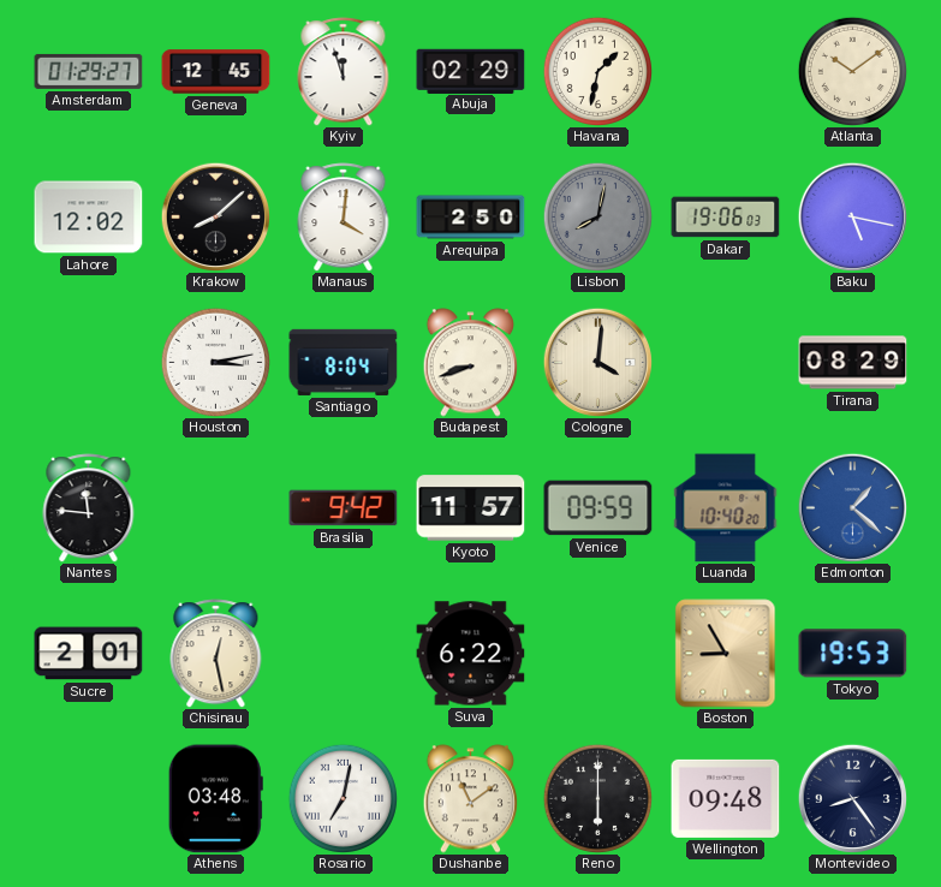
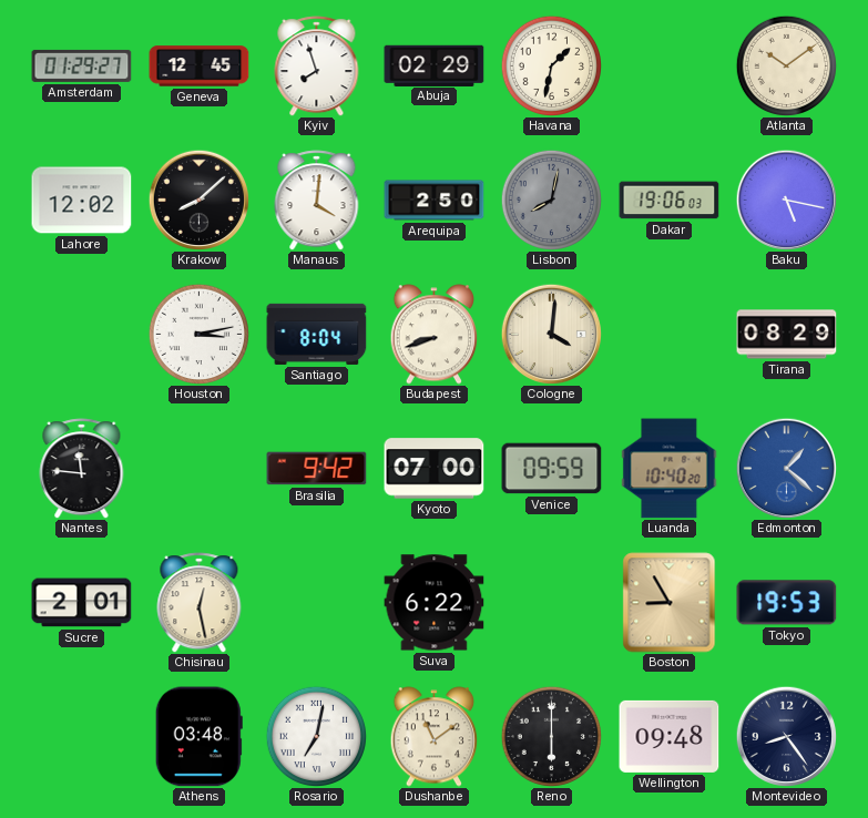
Kyiv: 11:57 -> 7:57 (317, 67)
Kyoto: 11:57 -> 07:00 (435, 469)
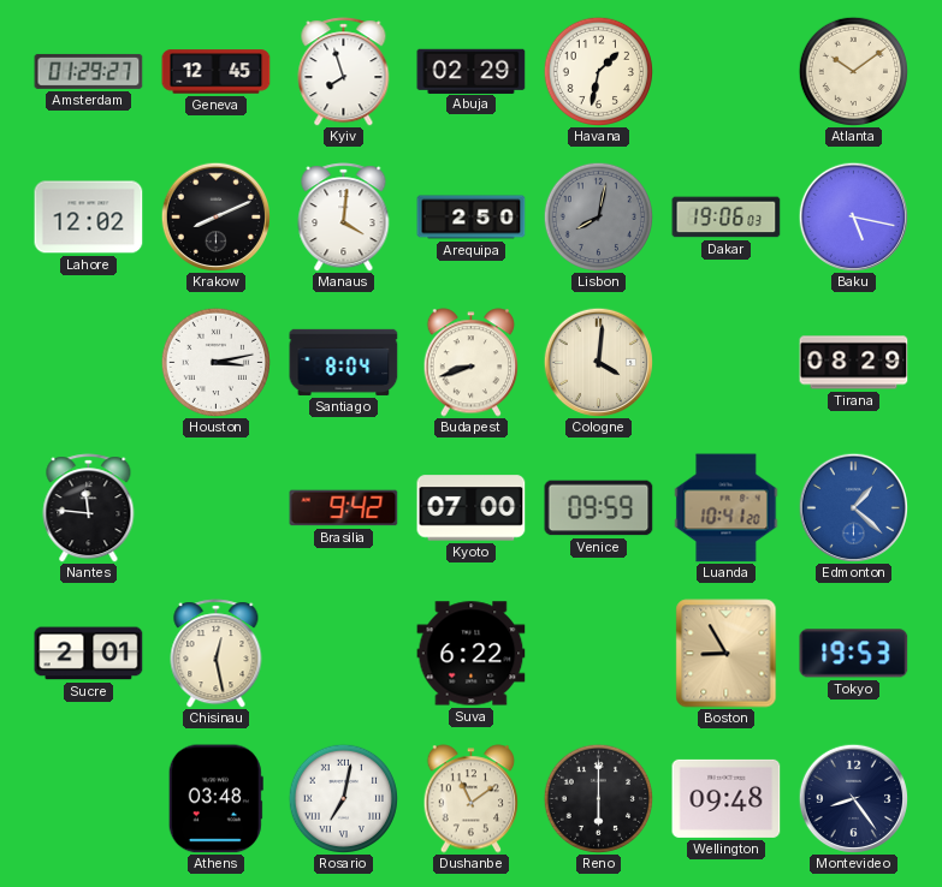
Krakow: 8:08 -> 8:11 (215, 216)
Luanda: 10:40 -> 10:41 (727, 508)
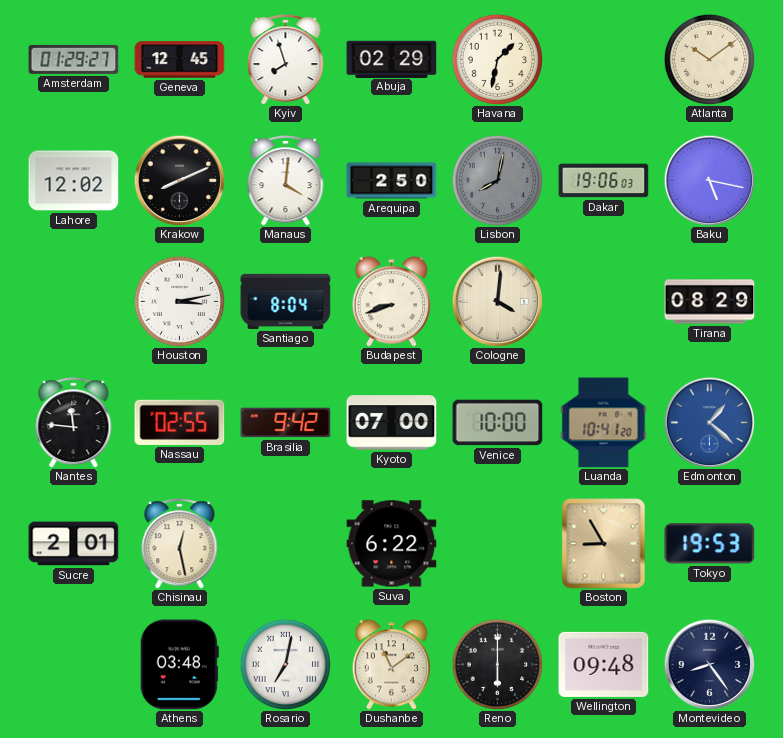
Nassau: none -> 02:55 (180, 422)
Venice: 09:59 -> 10:00 (498, 423)
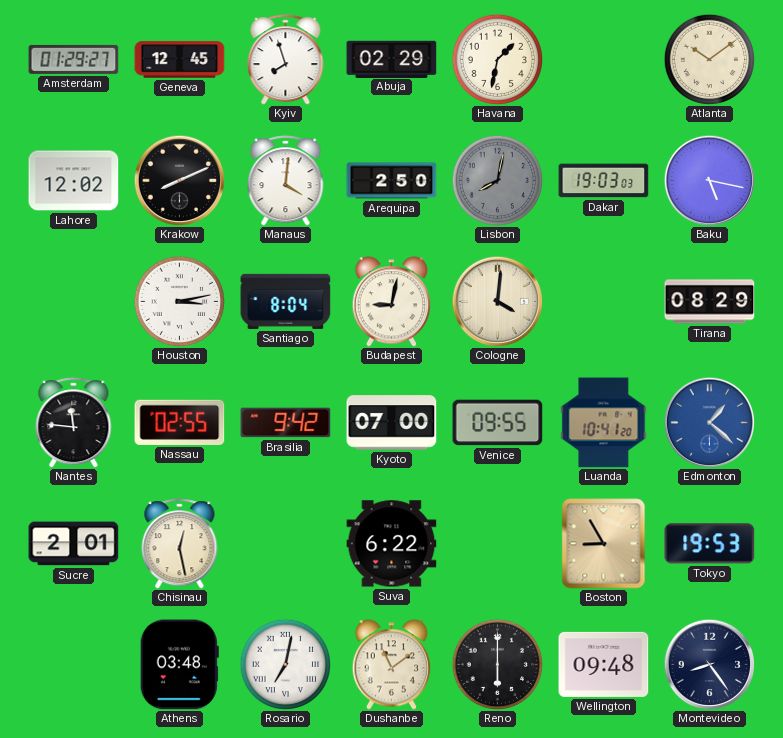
Dakar: 19:06 -> 19:03 (604, 181)
Budapest: 8:42 -> 9:02 (392, 302)
Venice: 10:00 -> 09:55 (498, 423)
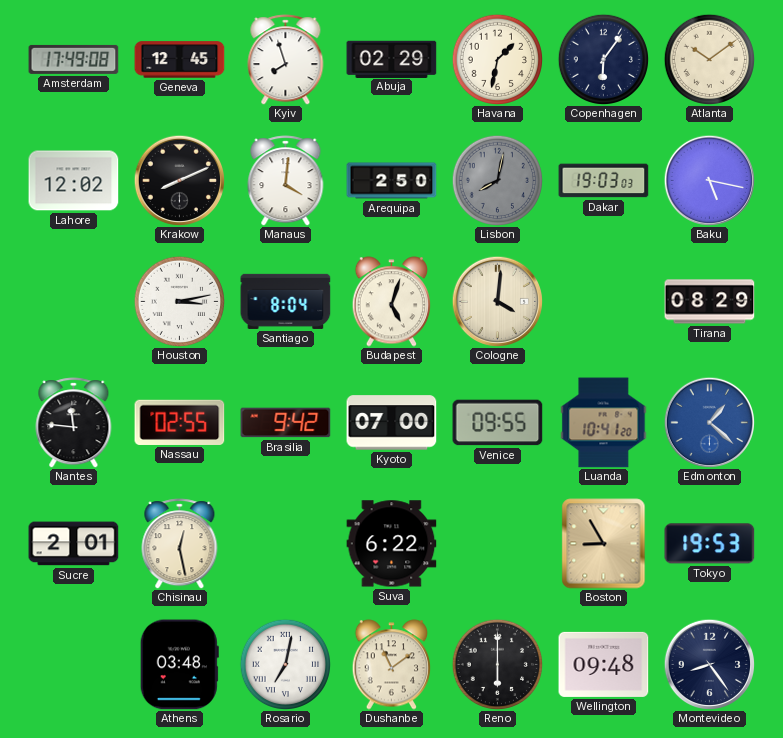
Amsterdam: 01:29 -> 17:49 (74, 59)
Copenhagen: none -> 6:06 (603, 59)
Budapest: 9:02 -> 5:03 (392, 302)
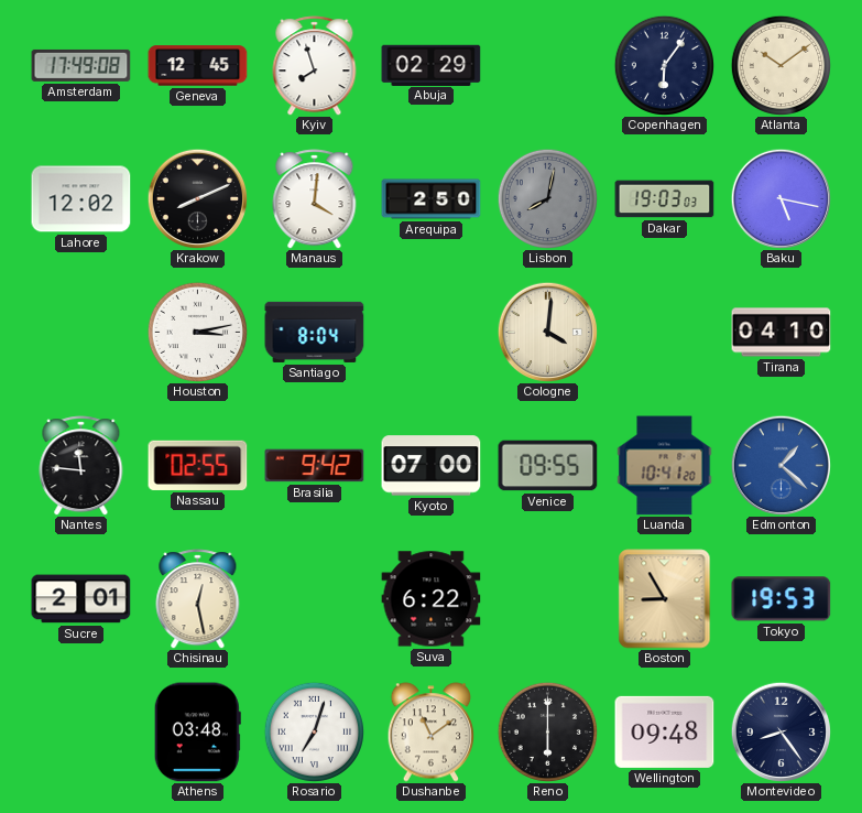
Havana: 1:32 -> none (497, 59)
Budapest: 5:03 -> none (392, 302)
Tirana: 08:29 -> 04:10 (782, 333)
Rosario: 7:02 -> 7:03 (314, 731)
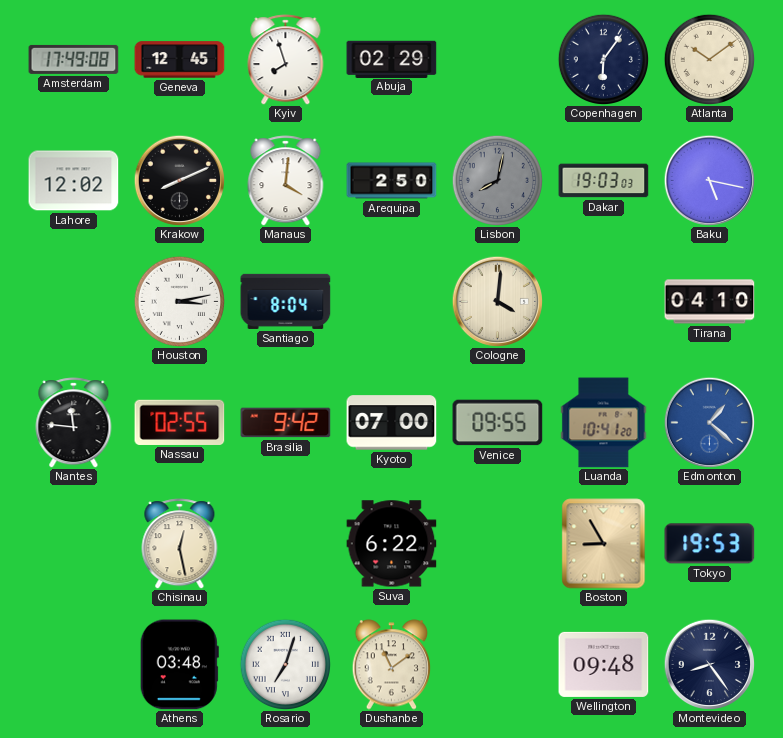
Sucre: 2:01 -> none (81, 599)
Reno: 6:00 -> none (547, 731)
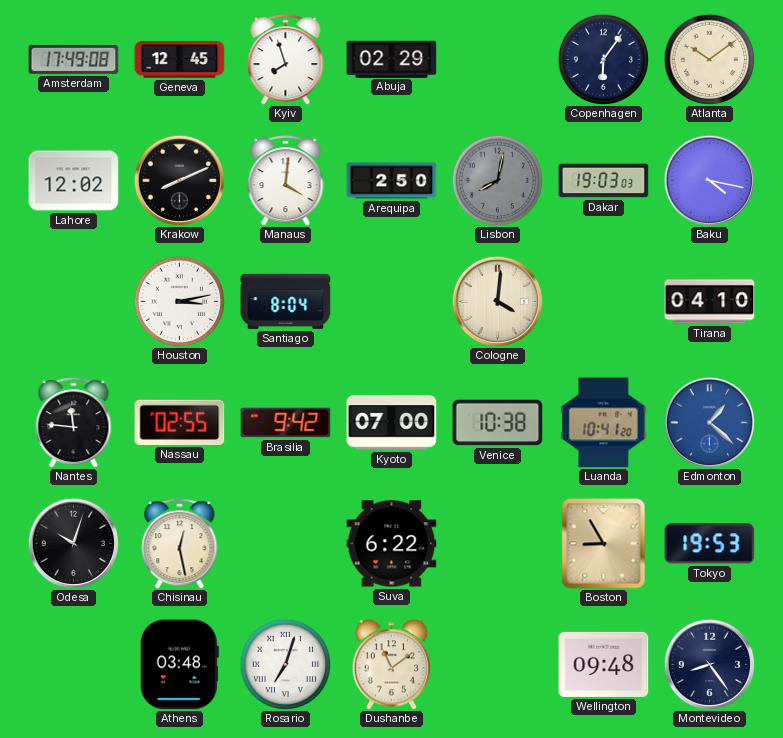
Baku: 5:17 -> 4:17 (709, 180)
Venice: 09:55 -> 10:38 (498, 423)
Odesa: none -> 10:03 (73, 543)
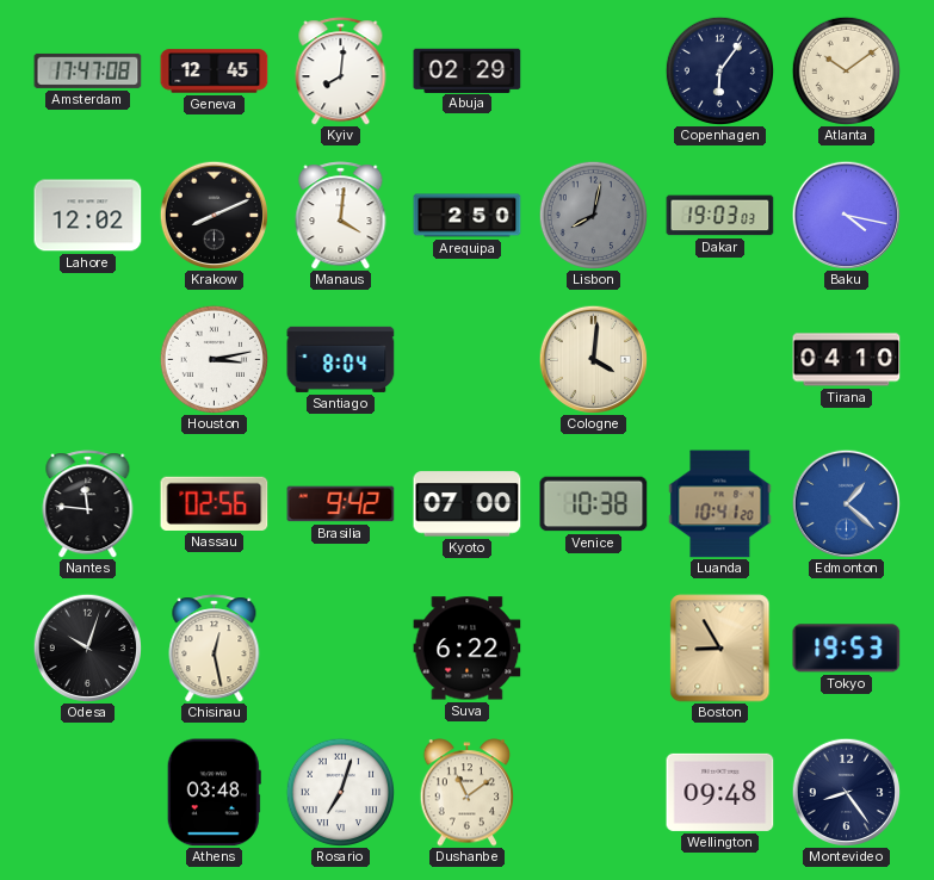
Amsterdam: 17:49 -> 17:47 (88, 70)
Kyiv: 7:57 -> 8:01 (341, 72)
Nassau: 02:55 -> 02:56 (215, 503)
